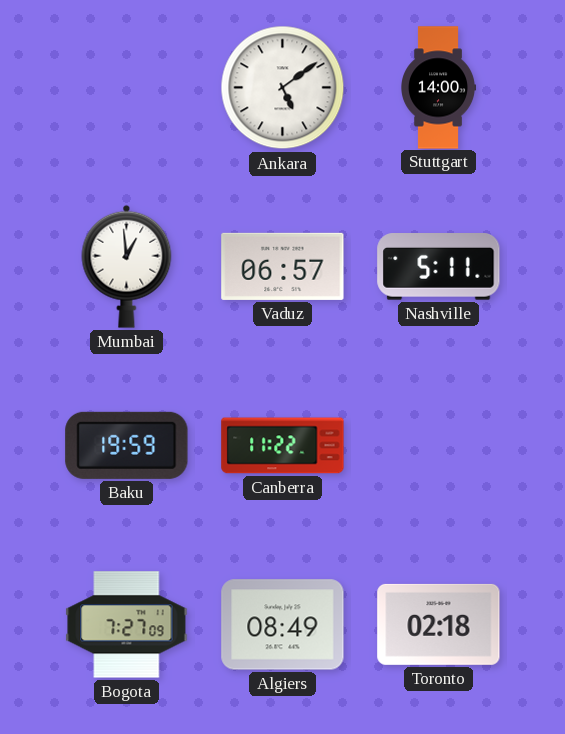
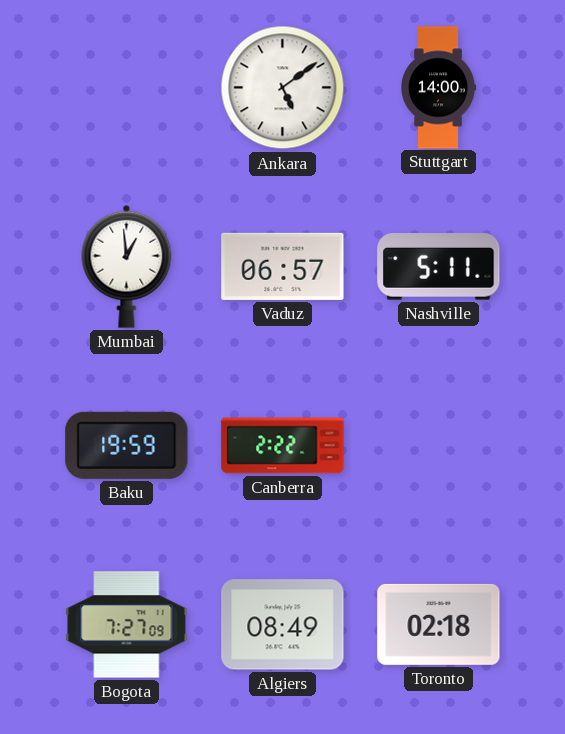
Canberra: 11:22 -> 2:22 (283, 446)
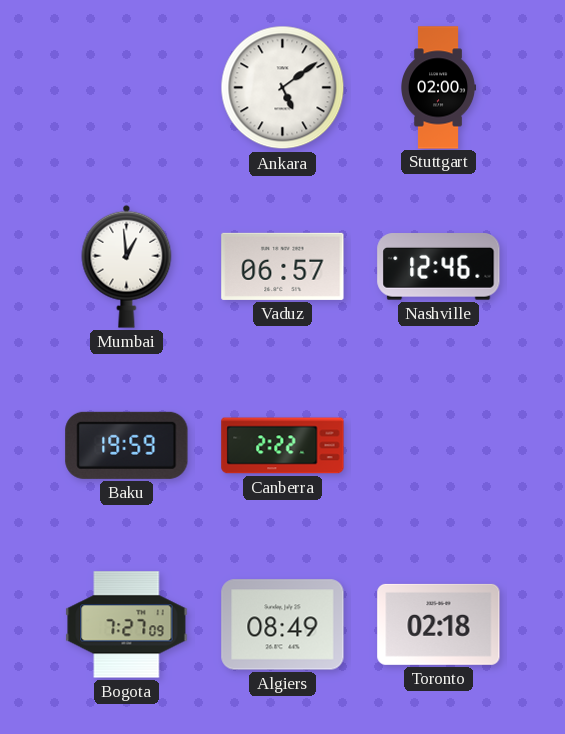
Stuttgart: 14:00 -> 02:00 (438, 88)
Nashville: 5:11 -> 12:46 (439, 267)
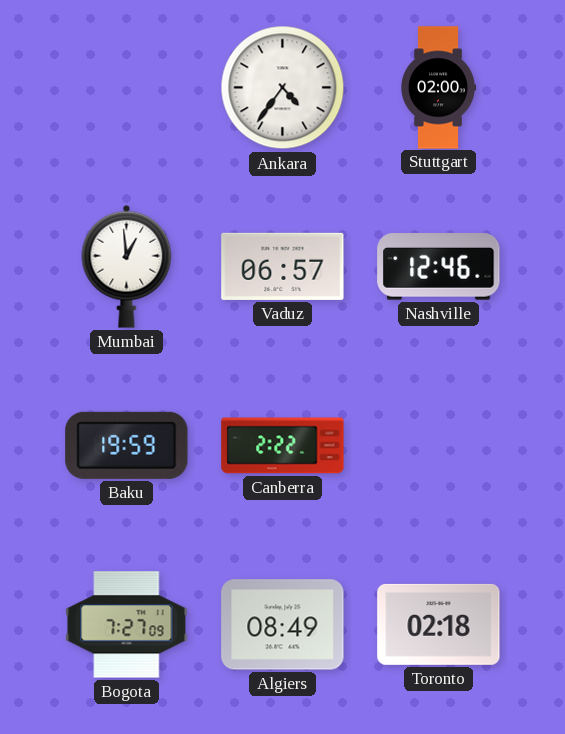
Ankara: 5:09 -> 4:36 (283, 88)
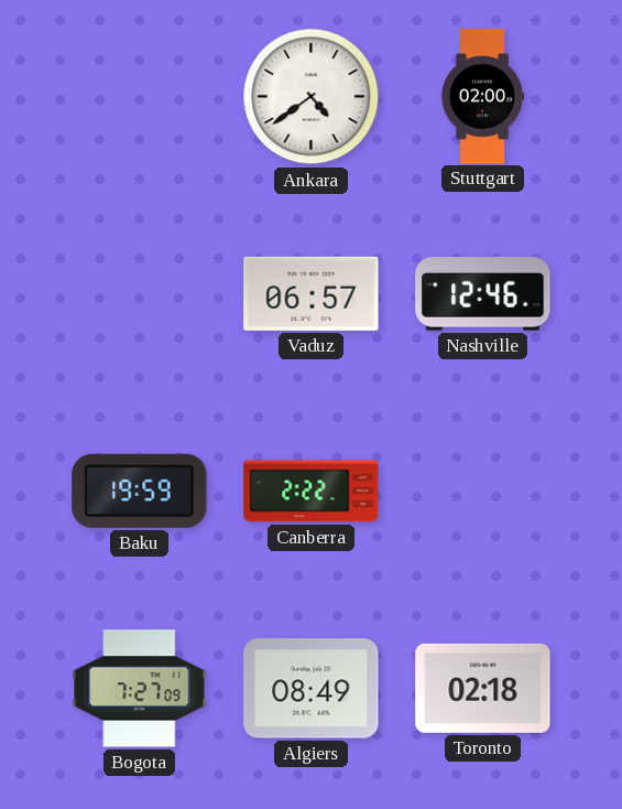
Ankara: 4:36 -> 4:39 (312, 97)
Mumbai: 12:59 -> none (127, 266)
